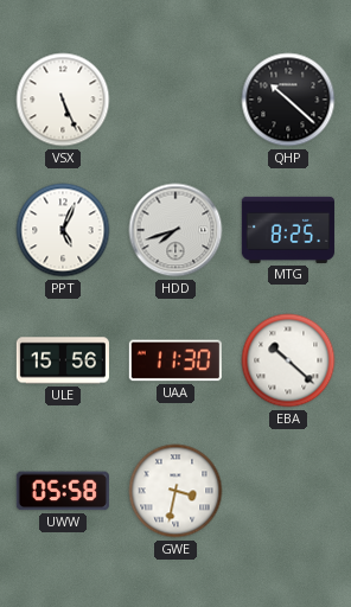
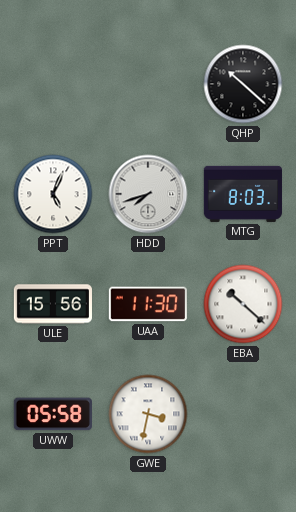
VSX: 5:26 -> none (63, 100)
MTG: 8:25 -> 8:03 (243, 194)
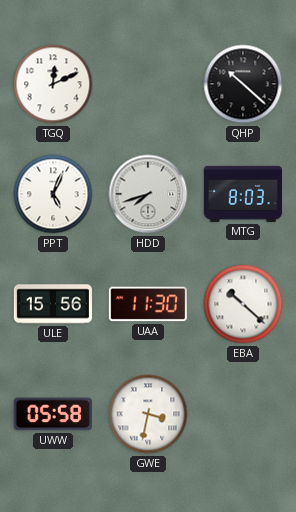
TGQ: none -> 12:11 (53, 84)
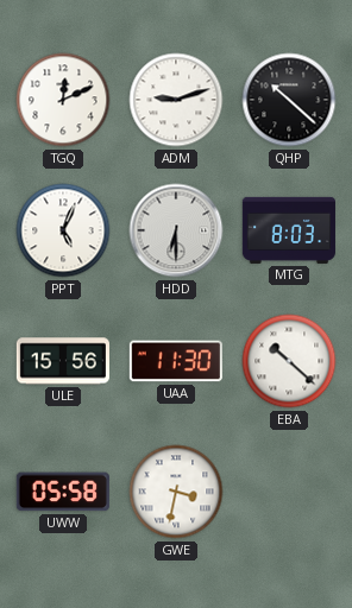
ADM: none -> 9:12 (176, 100)
HDD: 7:42 -> 6:30 (176, 230)
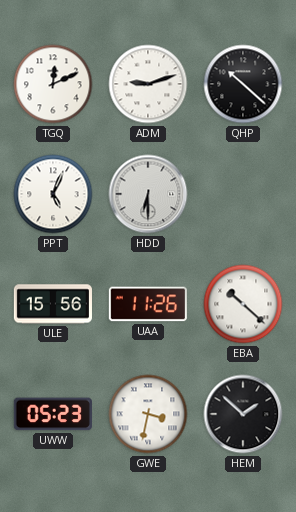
MTG: 8:03 -> none (289, 230)
UAA: 11:30 -> 11:26 (148, 304)
UWW: 05:58 -> 05:23 (53, 414)
HEM: none -> 1:52 (243, 414)
